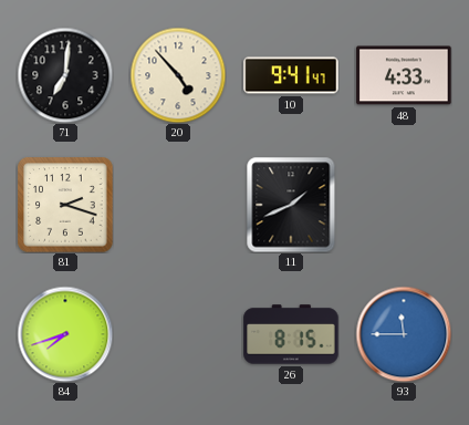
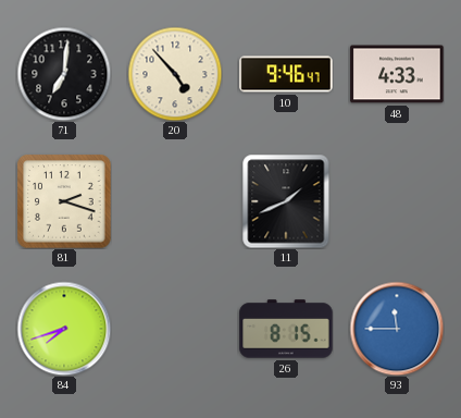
10: 9:41 -> 9:46 (286, 74)
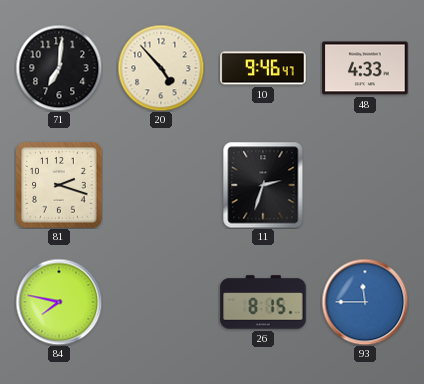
11: 1:41 -> 2:33 (263, 185)
84: 7:42 -> 7:47 (59, 302)
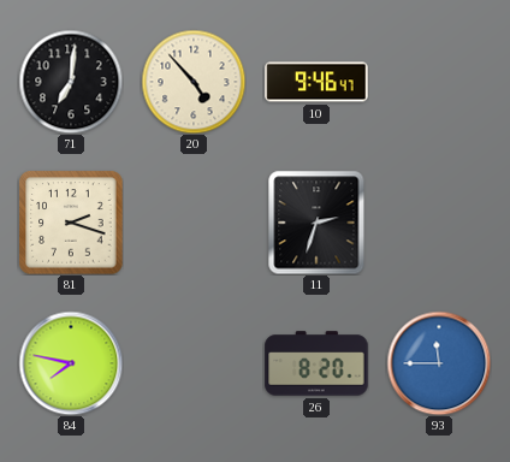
48: 4:33 -> none (365, 68)
26: 8:15 -> 8:20 (316, 363)
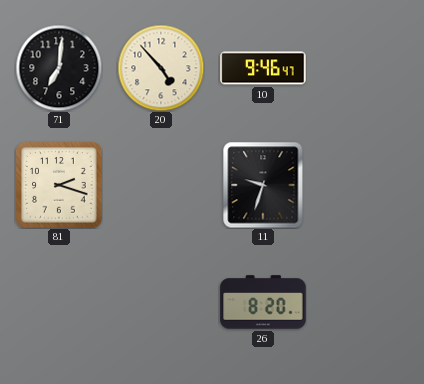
11: 2:33 -> 9:33 (263, 185)
84: 7:47 -> none (71, 363)
93: 11:45 -> none (439, 363)
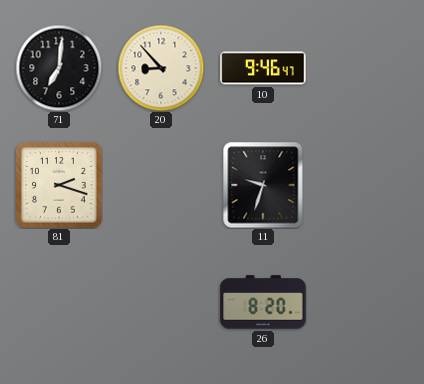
20: 4:53 -> 8:53 (161, 68)
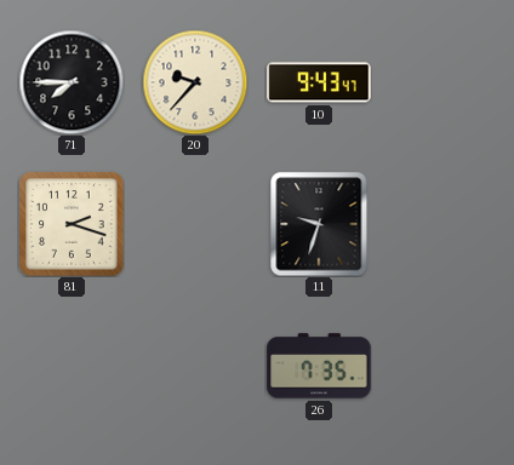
71: 7:01 -> 7:45 (72, 82)
20: 8:53 -> 9:37 (195, 82)
10: 9:46 -> 9:43 (319, 82)
26: 8:20 -> 7:35 (319, 366)
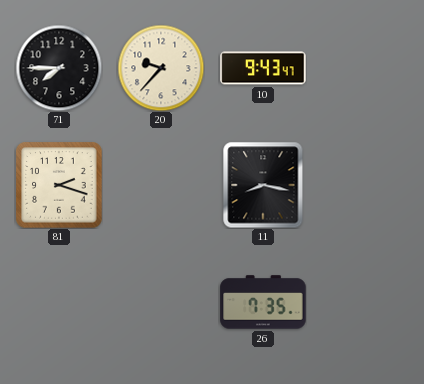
11: 9:33 -> 8:17 (263, 185)
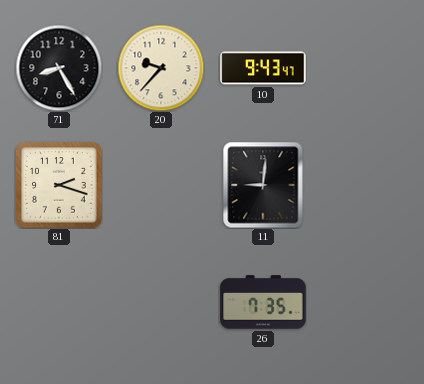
71: 7:45 -> 8:25 (59, 68)
11: 8:17 -> 9:01 (263, 185)
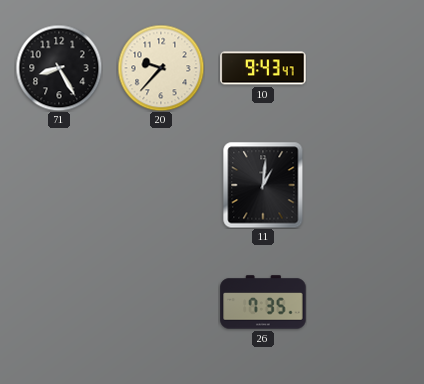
81: 2:18 -> none (59, 185)
11: 9:01 -> 1:01 (263, 185)
